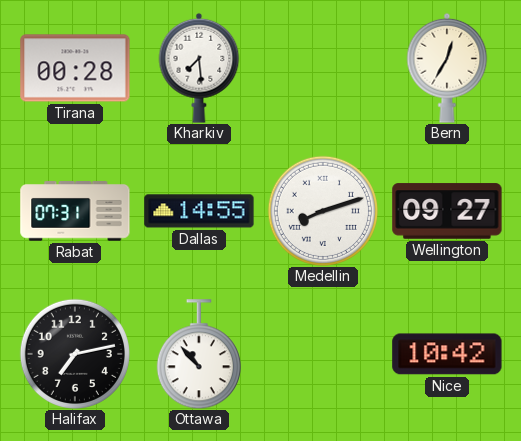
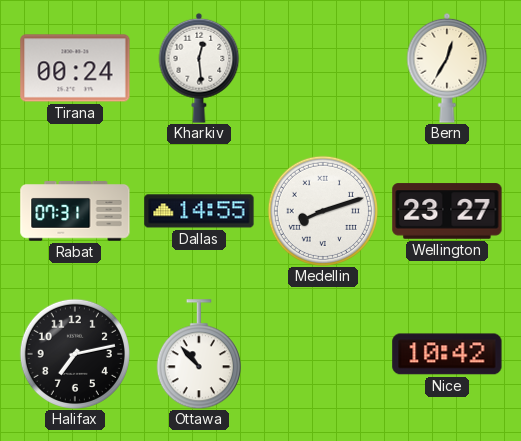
Tirana: 00:28 -> 00:24 (75, 68)
Kharkiv: 7:29 -> 12:29 (199, 68)
Wellington: 09:27 -> 23:27 (447, 211)
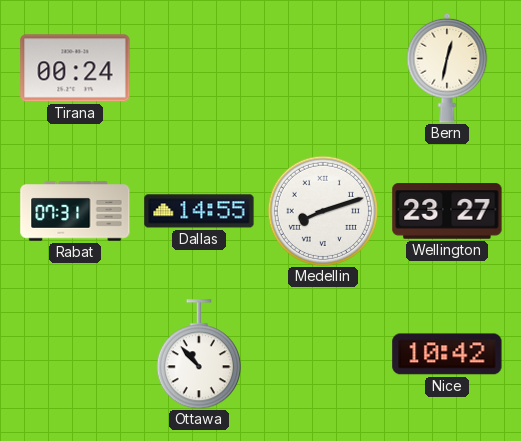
Kharkiv: 12:29 -> none (199, 68)
Bern: 12:35 -> 12:32 (447, 68)
Halifax: 7:13 -> none (75, 354)
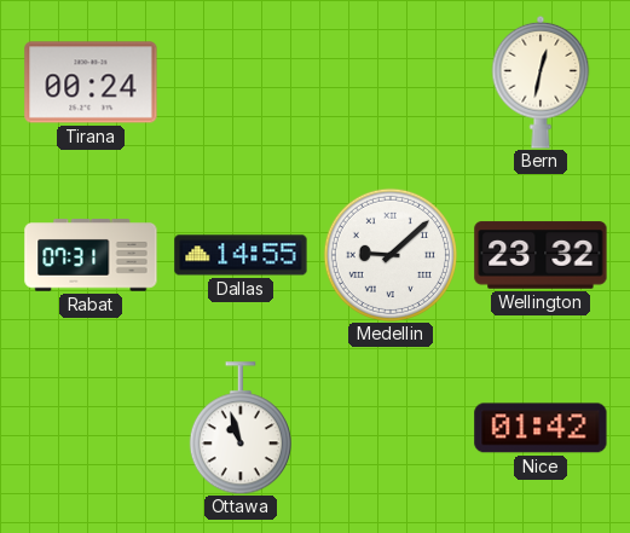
Medellin: 8:12 -> 9:08 (391, 255)
Wellington: 23:27 -> 23:32 (541, 255)
Ottawa: 10:53 -> 10:57 (241, 428)
Nice: 10:42 -> 01:42 (541, 428)
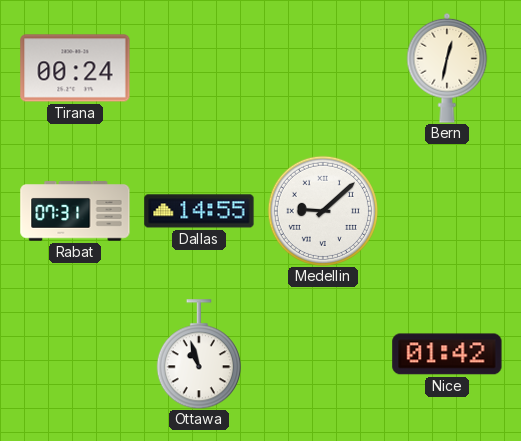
Wellington: 23:32 -> none (541, 255)
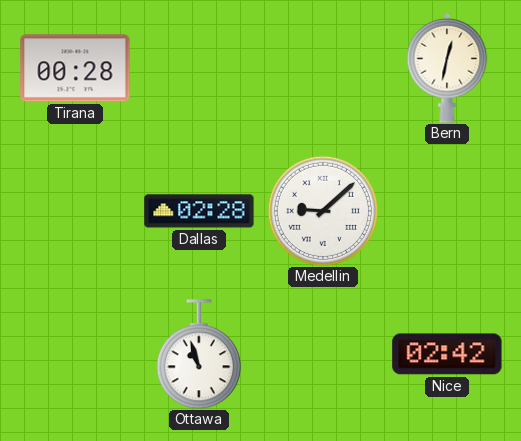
Tirana: 00:24 -> 00:28 (75, 68)
Rabat: 07:31 -> none (75, 211)
Dallas: 14:55 -> 02:28 (199, 211)
Nice: 01:42 -> 02:42 (447, 354)
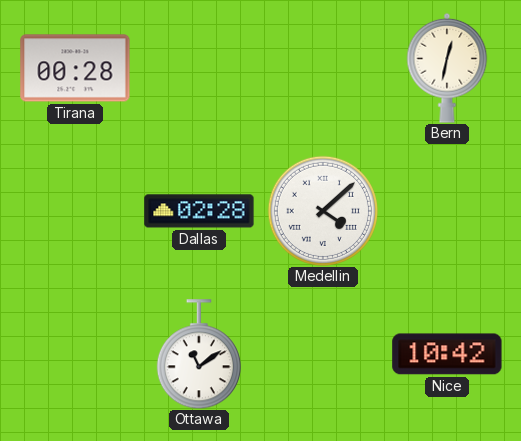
Medellin: 9:08 -> 4:08 (323, 211)
Ottawa: 10:57 -> 11:09 (199, 354)
Nice: 02:42 -> 10:42 (447, 354)
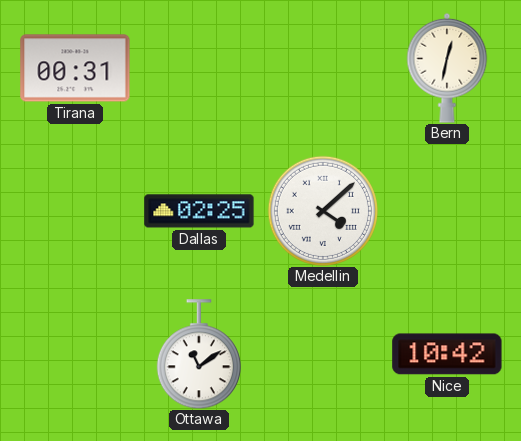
Tirana: 00:28 -> 00:31 (75, 68)
Dallas: 02:28 -> 02:25 (199, 211)
